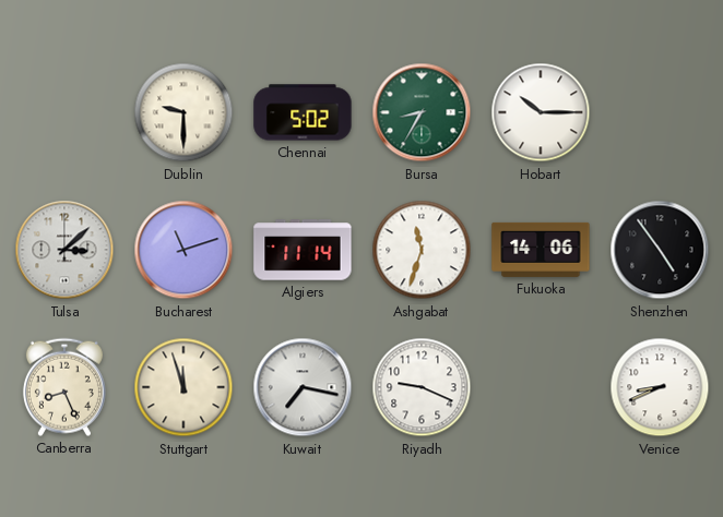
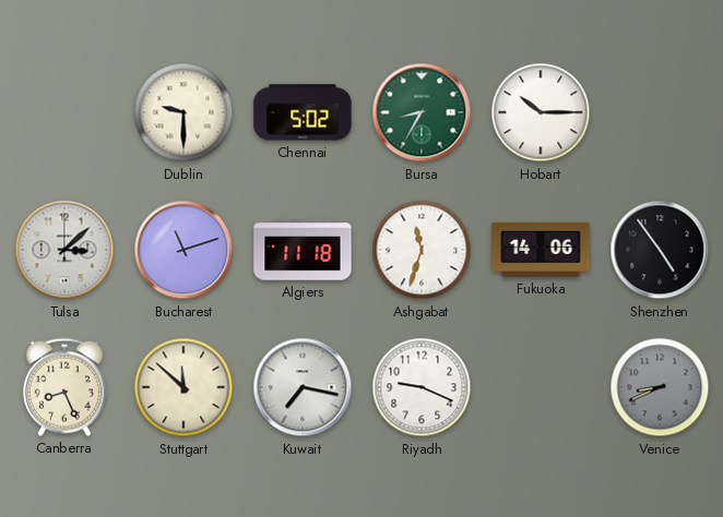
Algiers: 11:14 -> 11:18 (303, 250)
Stuttgart: 11:57 -> 11:52 (183, 387)
Venice dial: white -> grey (660, 387)
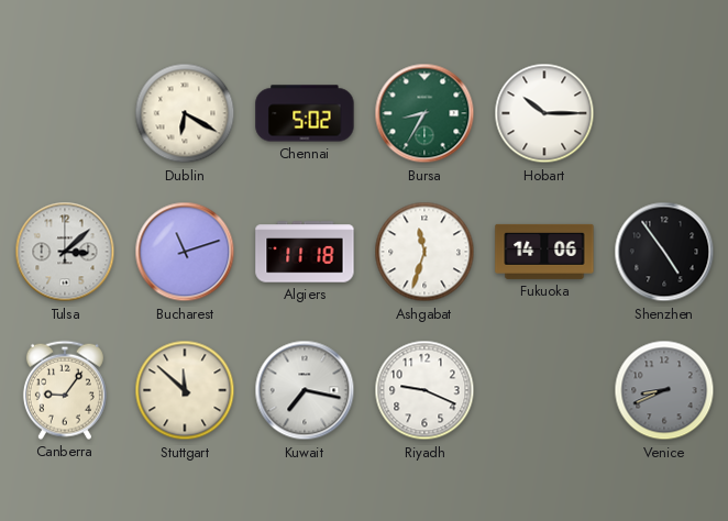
Dublin: 9:30 -> 6:20 (185, 113)
Canberra: 8:26 -> 9:06 (65, 390)
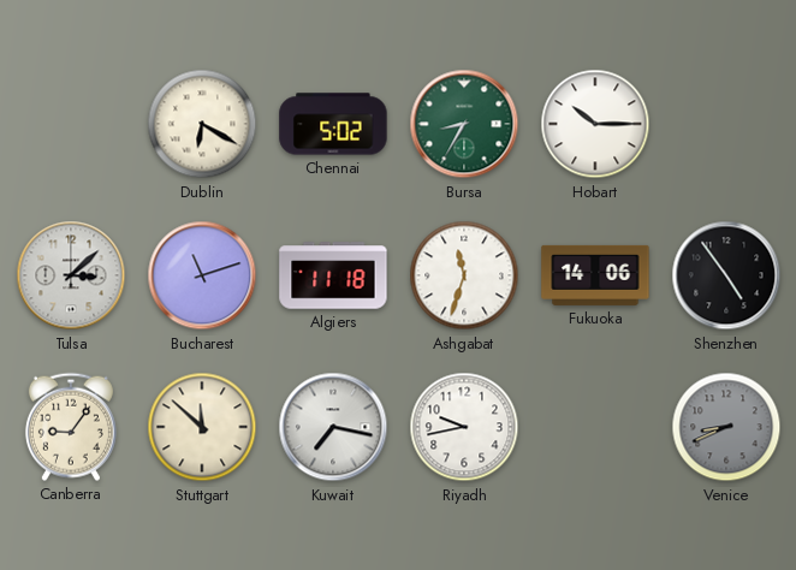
Riyadh: 9:19 -> 9:43 (464, 427)
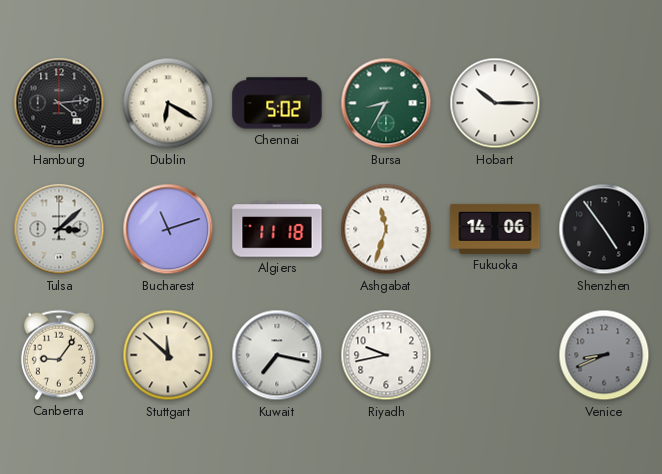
Hamburg: none -> 4:14 (59, 103)
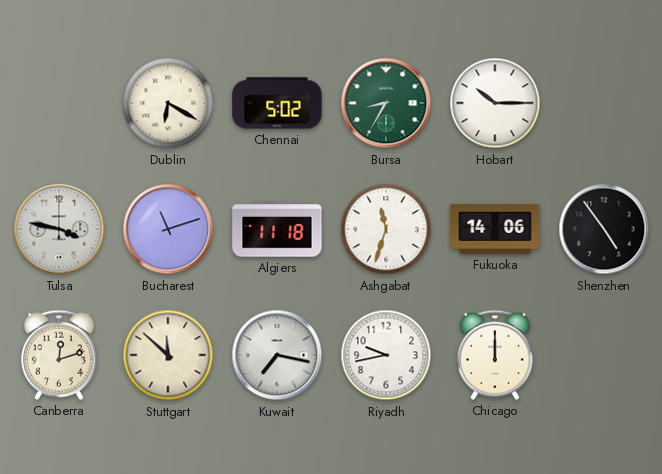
Hamburg: 4:14 -> none (59, 103)
Tulsa: 3:08 -> 3:47 (59, 229)
Canberra: 9:06 -> 12:12 (59, 355)
Chicago: none -> 12:00 (495, 355)
Venice: 8:41 -> none (604, 355)
